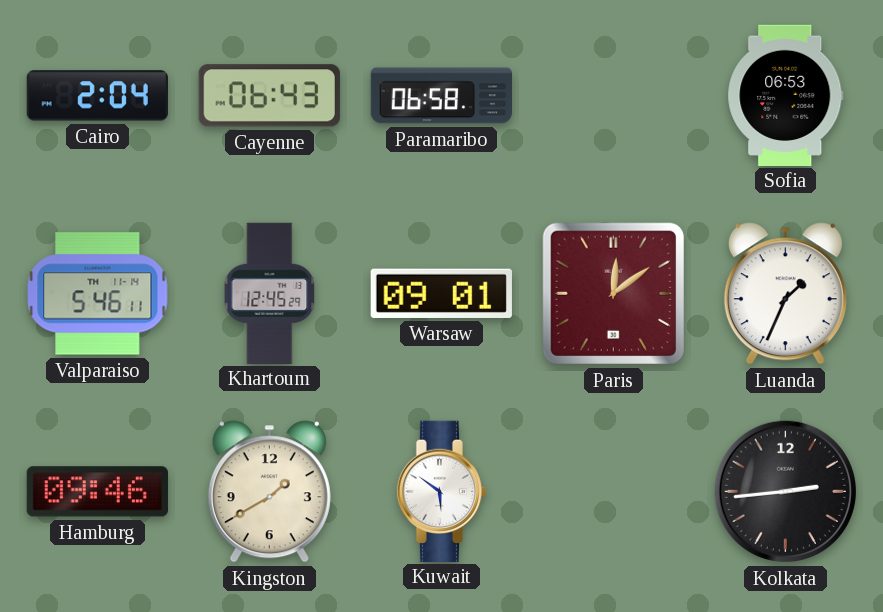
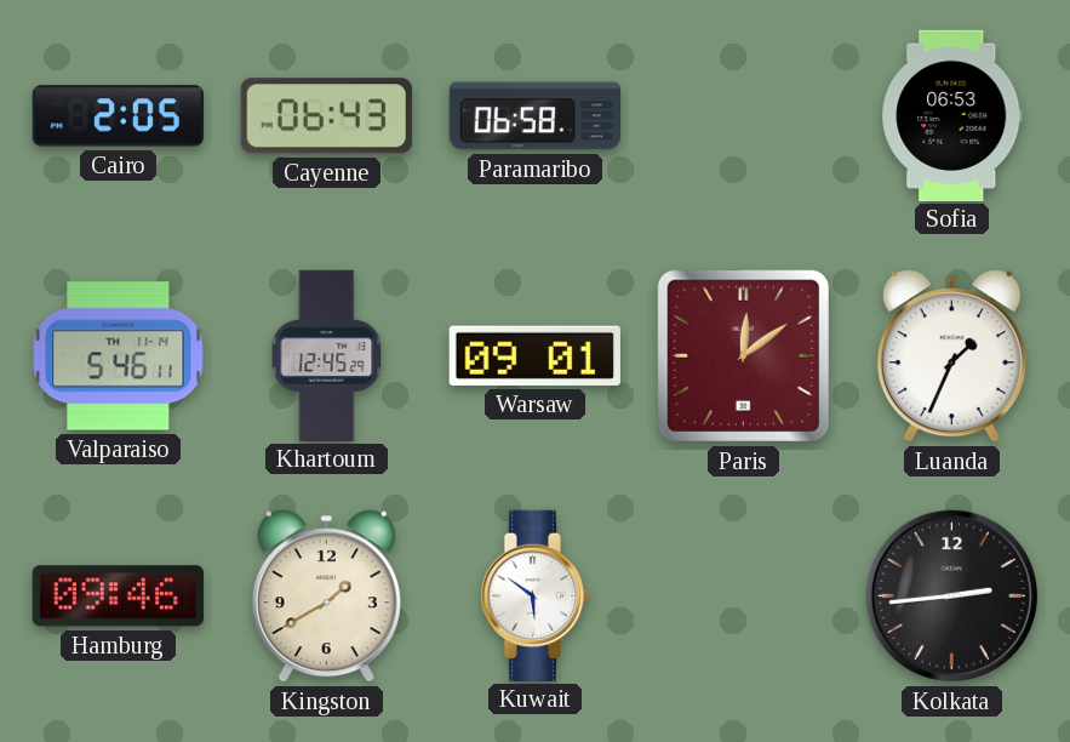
Cairo: 2:04 -> 2:05 (118, 116)
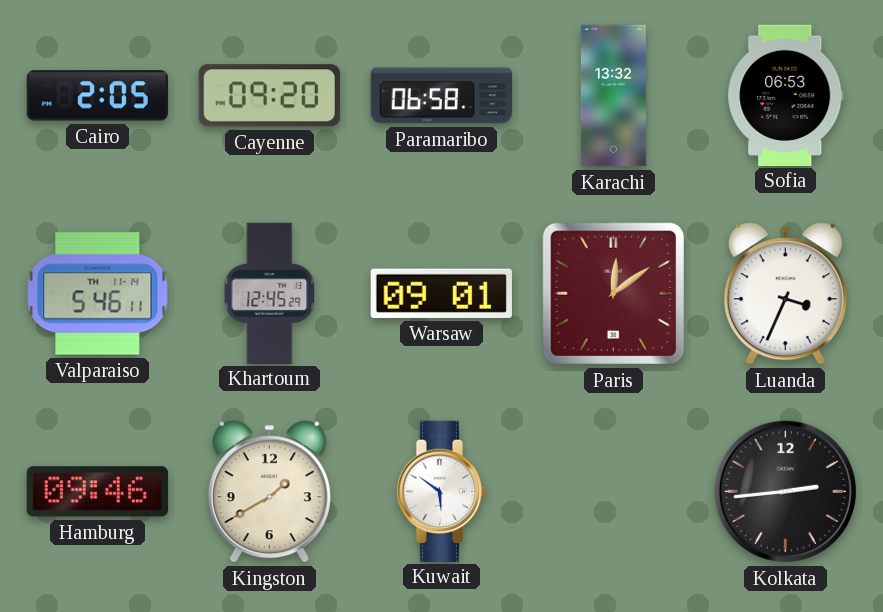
Cayenne: 06:43 -> 09:20 (269, 96)
Karachi: none -> 13:32 (613, 96)
Luanda: 1:34 -> 3:34 (785, 294)
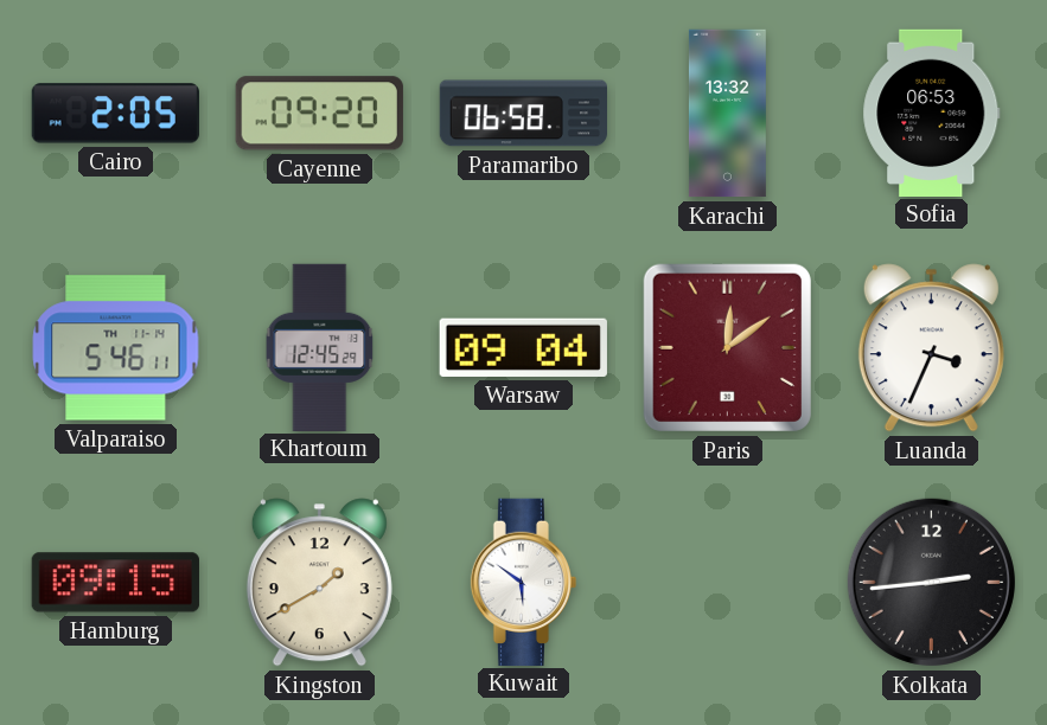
Warsaw: 09:01 -> 09:04 (523, 347)
Hamburg: 09:46 -> 09:15 (115, 583)
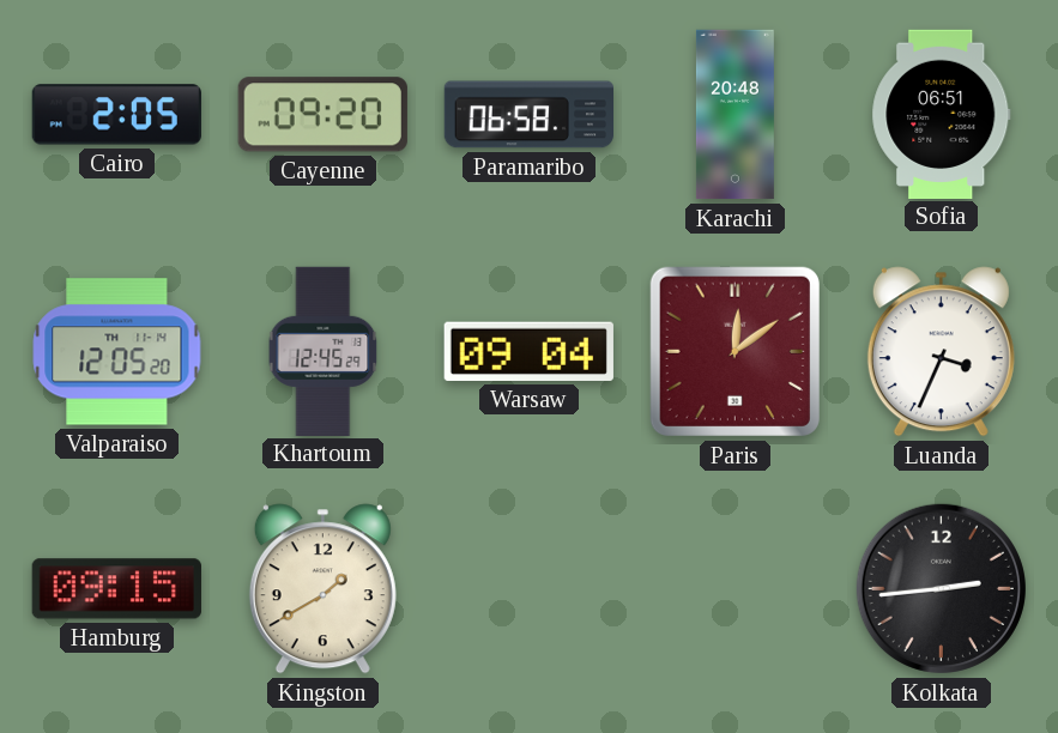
Karachi: 13:32 -> 20:48 (734, 115)
Sofia: 06:53 -> 06:51 (942, 114)
Valparaiso: 5:46 -> 12:05 (117, 352)
Kuwait: 5:51 -> none (524, 582)
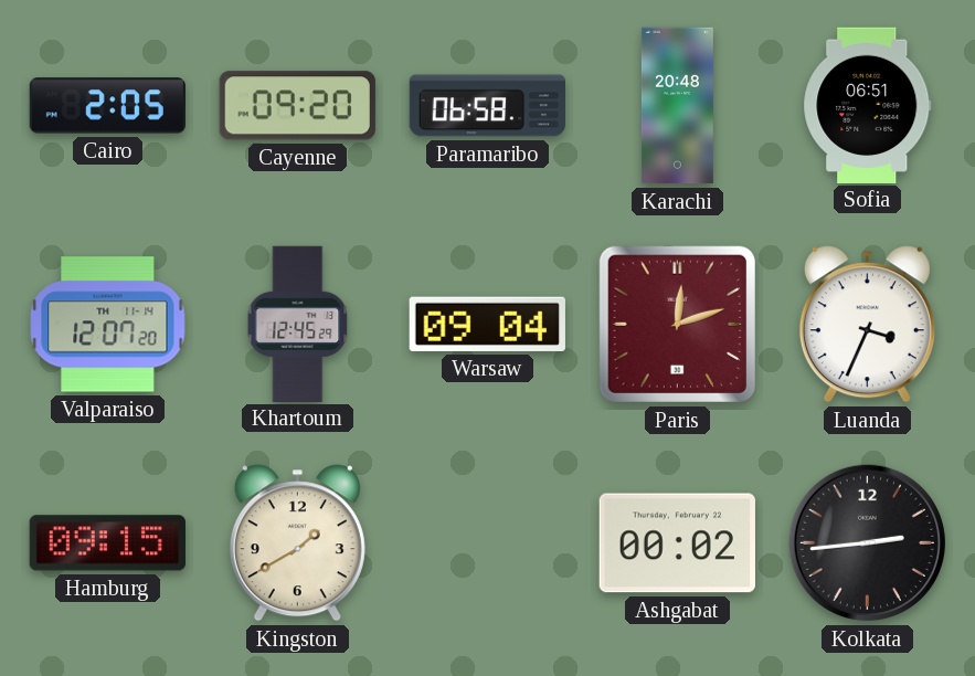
Valparaiso: 12:05 -> 12:07 (108, 325)
Paris: 12:09 -> 12:12 (677, 324)
Ashgabat: none -> 00:02 (677, 543)
